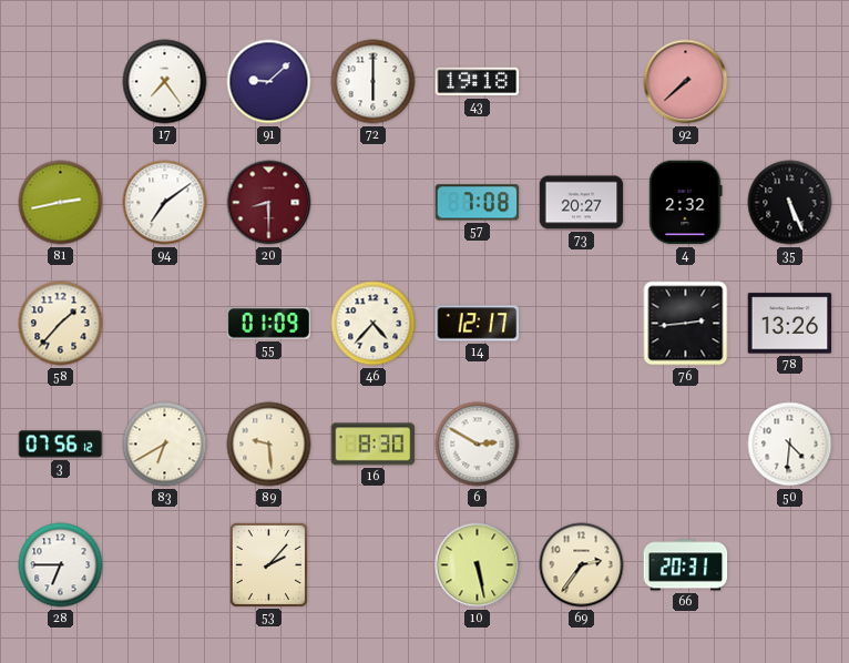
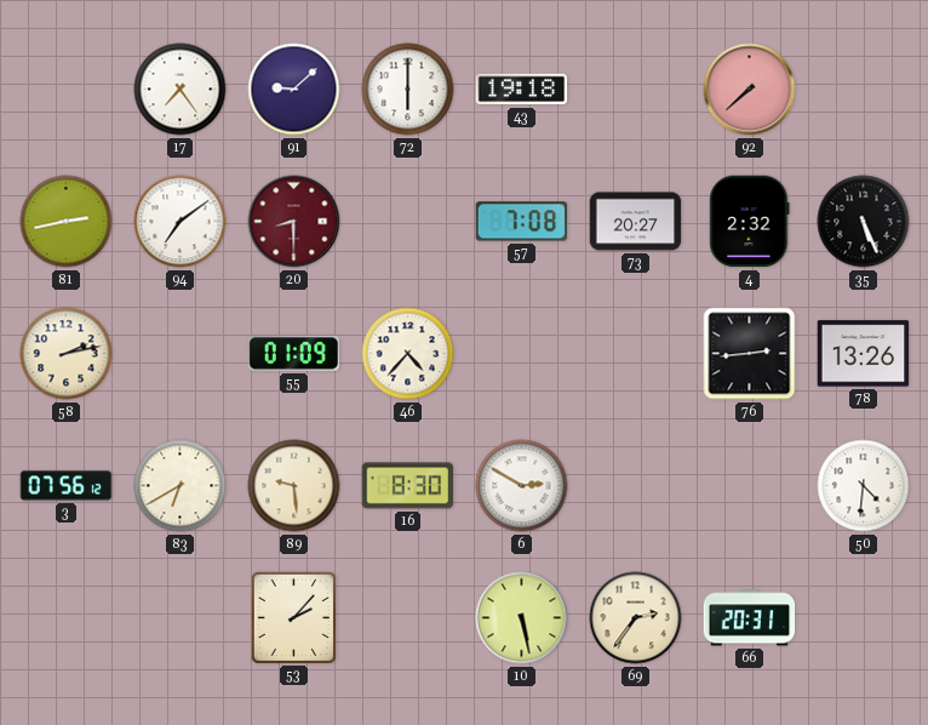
58: 1:37 -> 2:13 (67, 354)
14: 12:17 -> none (478, 324)
28: 6:45 -> none (61, 565)
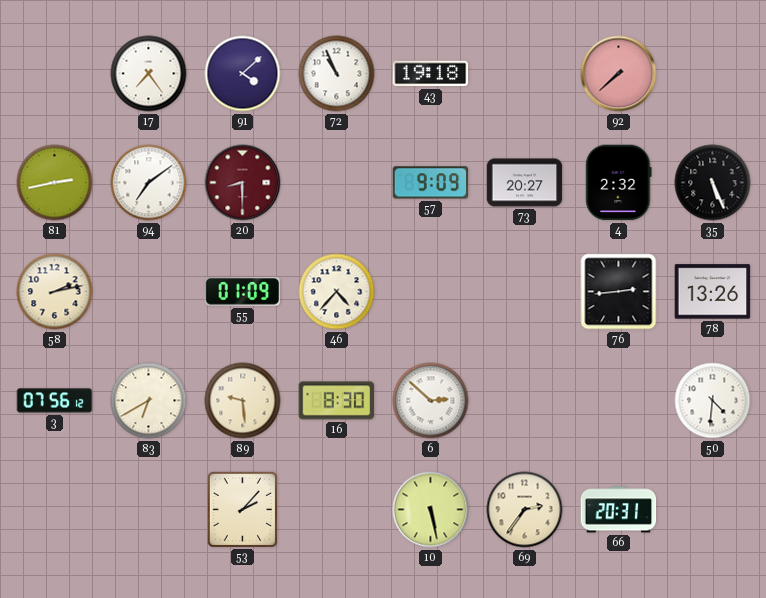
91: 9:08 -> 4:08 (243, 74)
72: 6:00 -> 10:56 (337, 74)
57: 7:08 -> 9:09 (431, 183)
6: 2:50 -> 2:52 (431, 401)
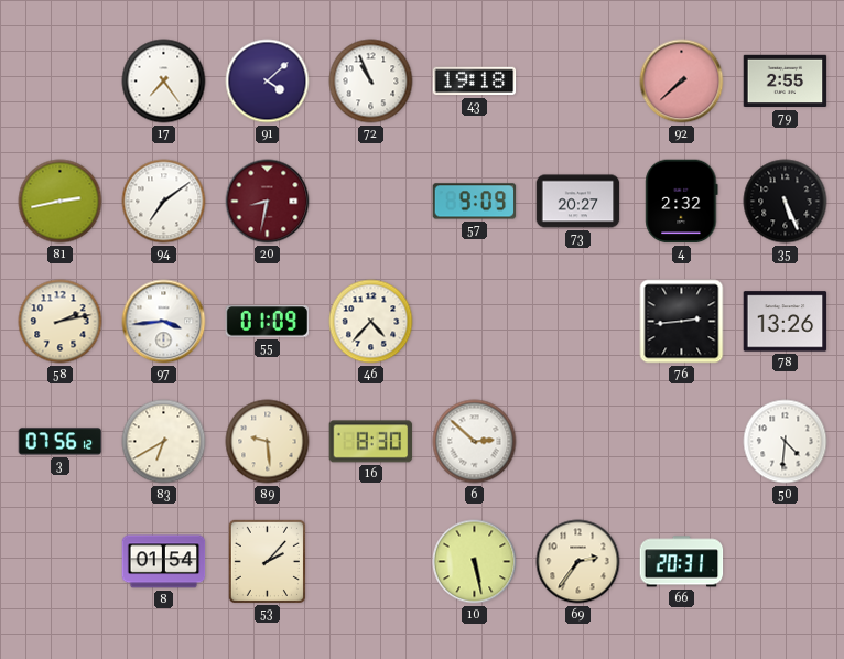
79: none -> 2:55 (786, 82)
20: 8:30 -> 8:32 (268, 202)
97: none -> 3:44 (164, 322)
8: none -> 01:54 (164, 562)
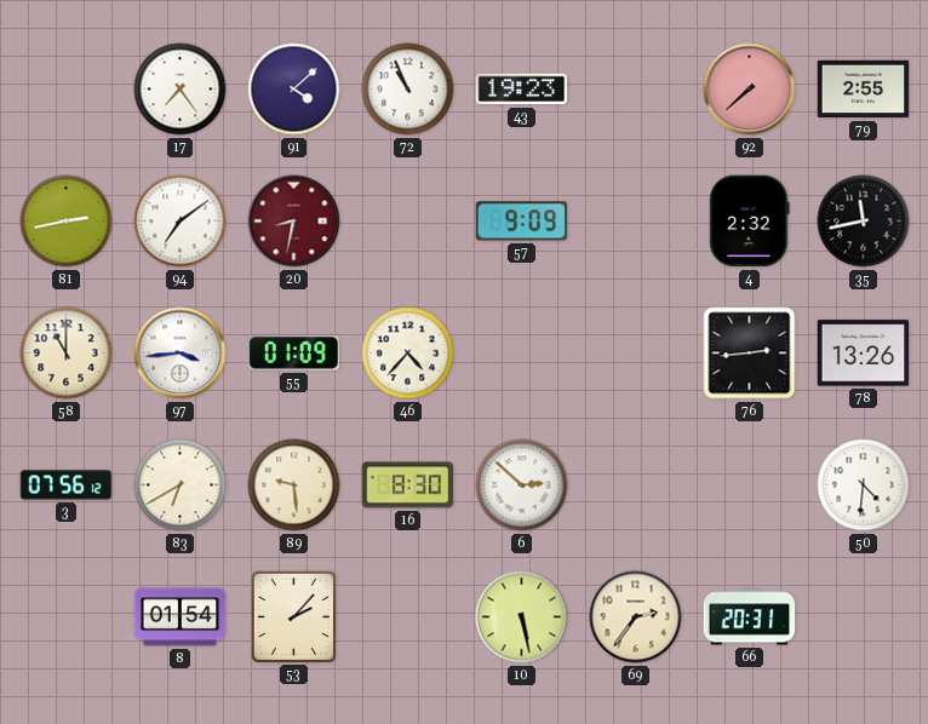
43: 19:18 -> 19:23 (522, 90)
73: 20:27 -> none (578, 202)
35: 5:26 -> 11:43 (864, 222)
58: 2:13 -> 11:00 (67, 354)
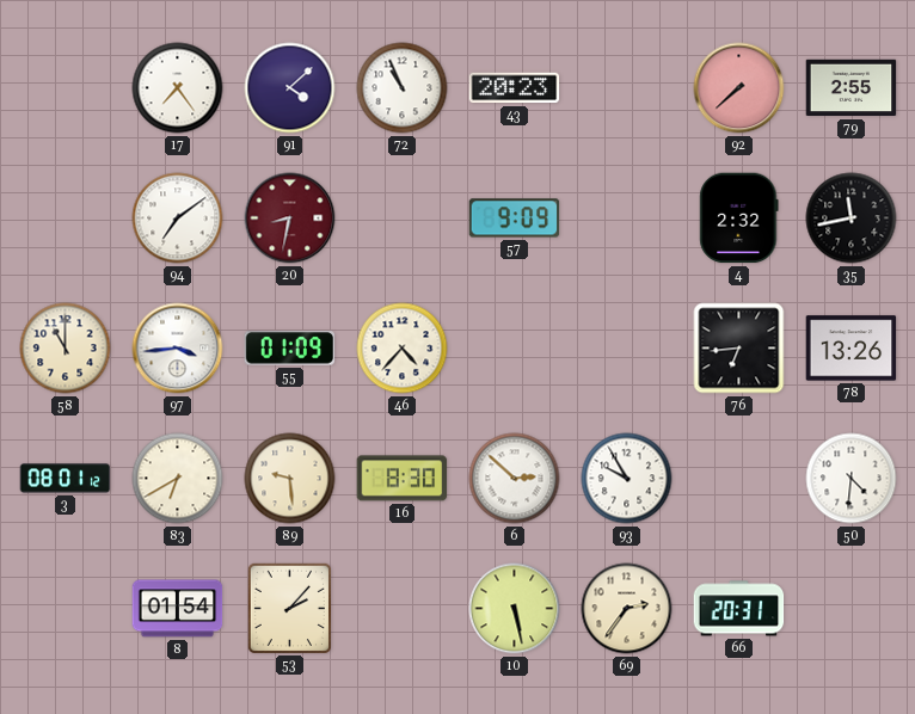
43: 19:23 -> 20:23 (515, 88)
81: 2:43 -> none (67, 222)
76: 2:44 -> 6:44 (739, 349)
3: 07:56 -> 08:01 (66, 479)
93: none -> 9:55 (627, 479)
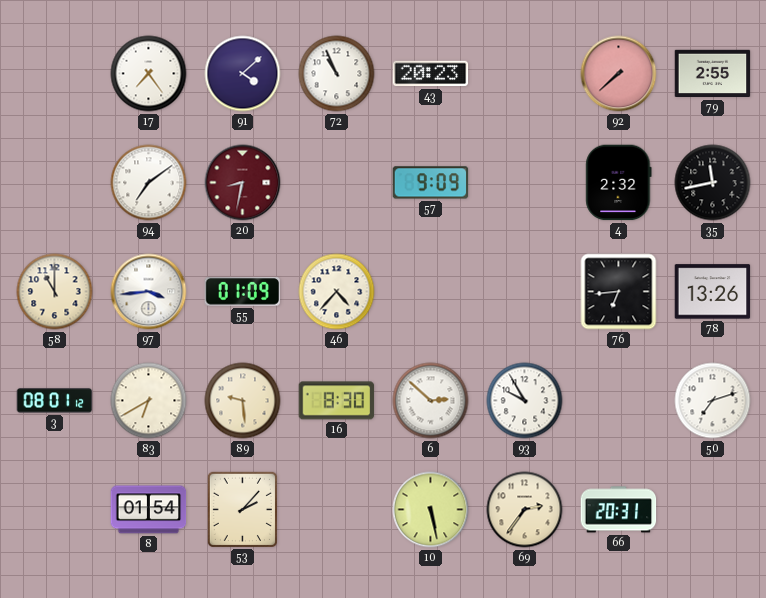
50: 4:31 -> 7:12 (713, 401)
